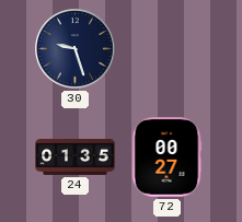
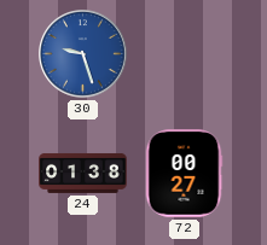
30 dial: navy -> blue (83, 54)
24: 01:35 -> 01:38 (83, 173)
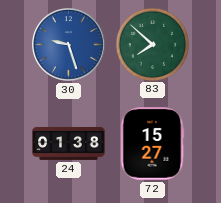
83: none -> 7:52 (152, 44)
72: 00:27 -> 15:27 (152, 144)
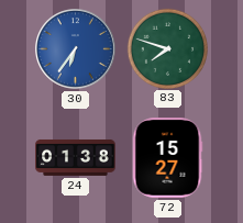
30: 9:27 -> 6:36 (76, 49)
83: 7:52 -> 7:48 (167, 48)
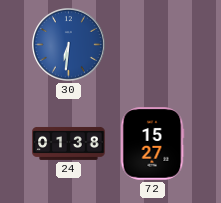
30: 6:36 -> 6:31 (69, 45)
83: 7:48 -> none (167, 48)
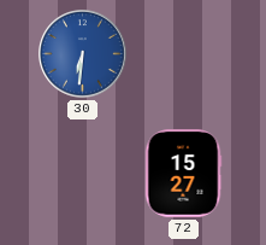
24: 01:38 -> none (69, 143)
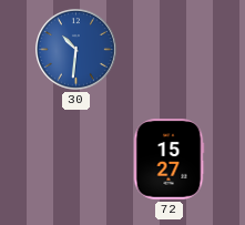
30: 6:31 -> 10:31 (76, 50)
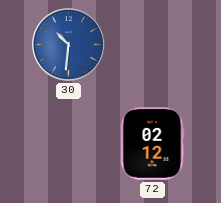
72: 15:27 -> 02:12 (152, 144)
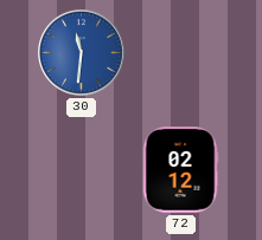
30: 10:31 -> 11:31 (82, 53)
